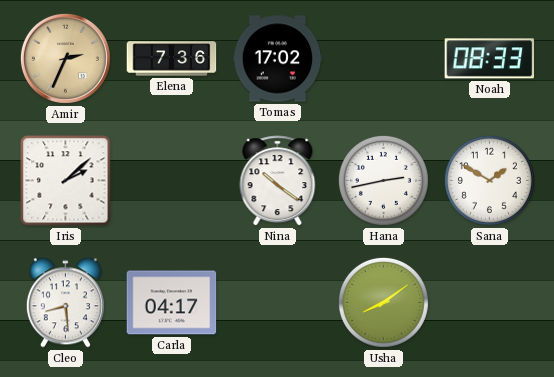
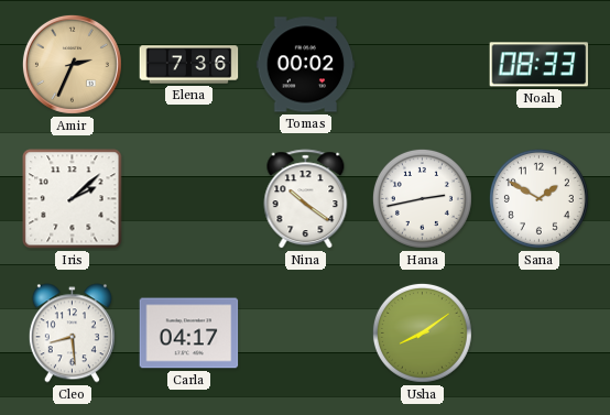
Tomas: 17:02 -> 00:02 (306, 65)
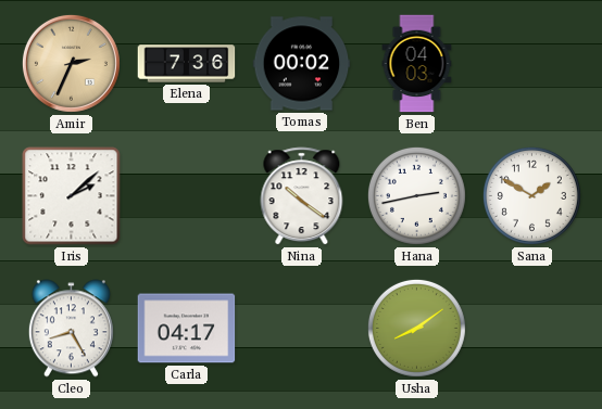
Ben: none -> 04:03 (417, 64)
Noah: 08:33 -> none (540, 65)
Cleo: 8:29 -> 8:25 (71, 329)
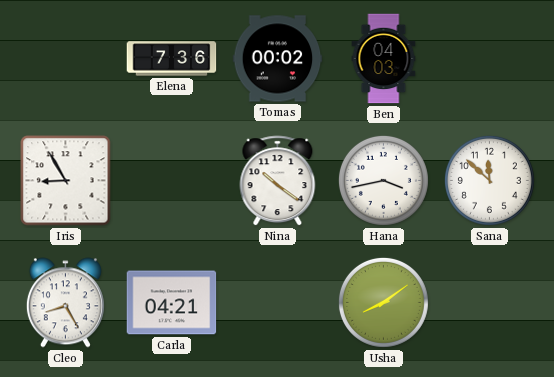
Amir: 2:34 -> none (71, 63)
Iris: 2:08 -> 8:55 (66, 181)
Hana: 2:43 -> 3:43 (383, 180)
Sana: 1:50 -> 11:52 (489, 180)
Carla: 04:17 -> 04:21 (172, 303)
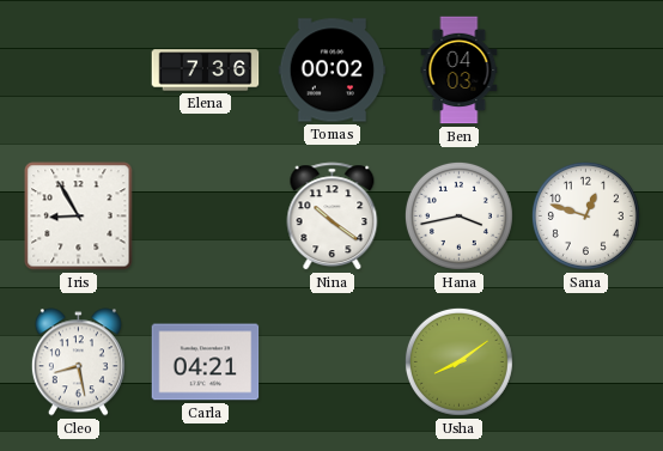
Sana: 11:52 -> 12:48 (585, 215)
Cleo: 8:25 -> 8:28 (78, 362)
